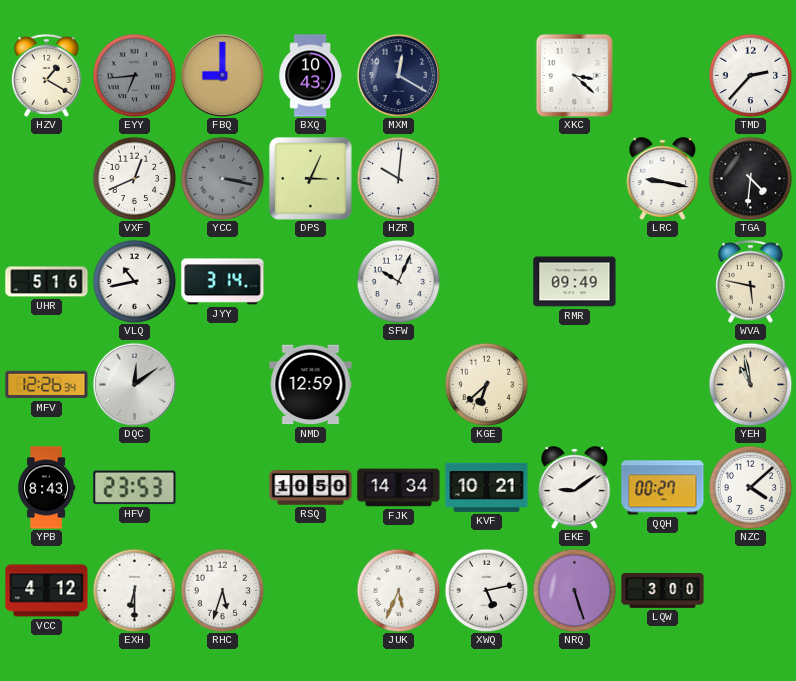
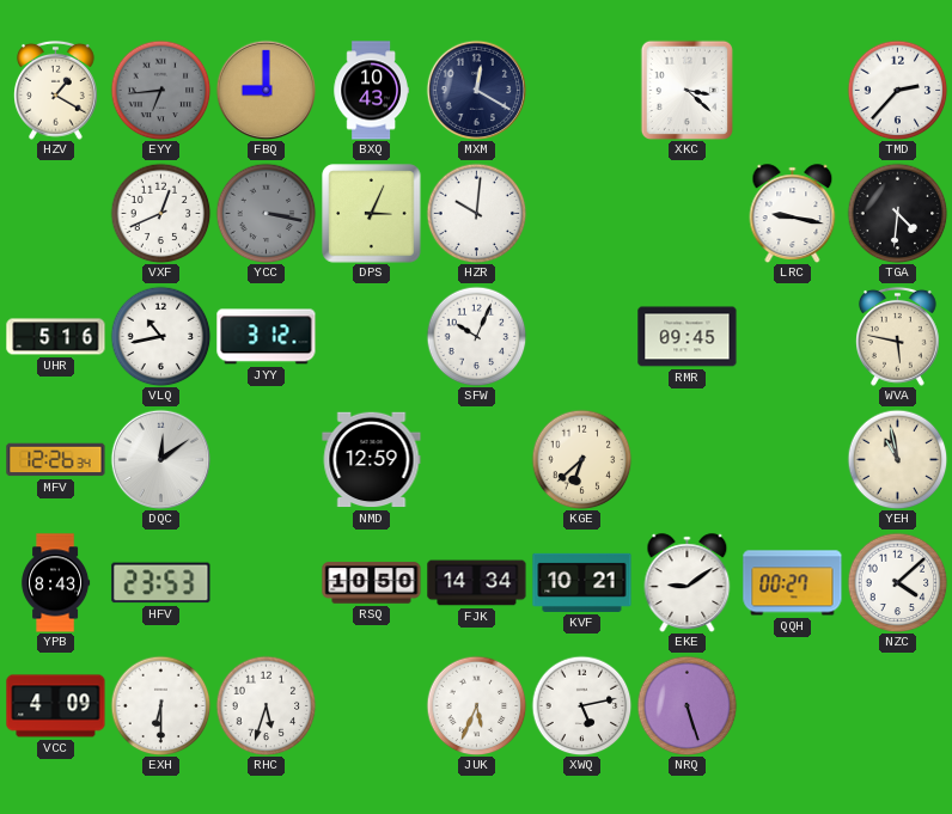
JYY: 3:14 -> 3:12 (267, 337)
RMR: 09:49 -> 09:45 (688, 337)
VCC: 4:12 -> 4:09 (56, 706)
LQW: 3:00 -> none (663, 591)
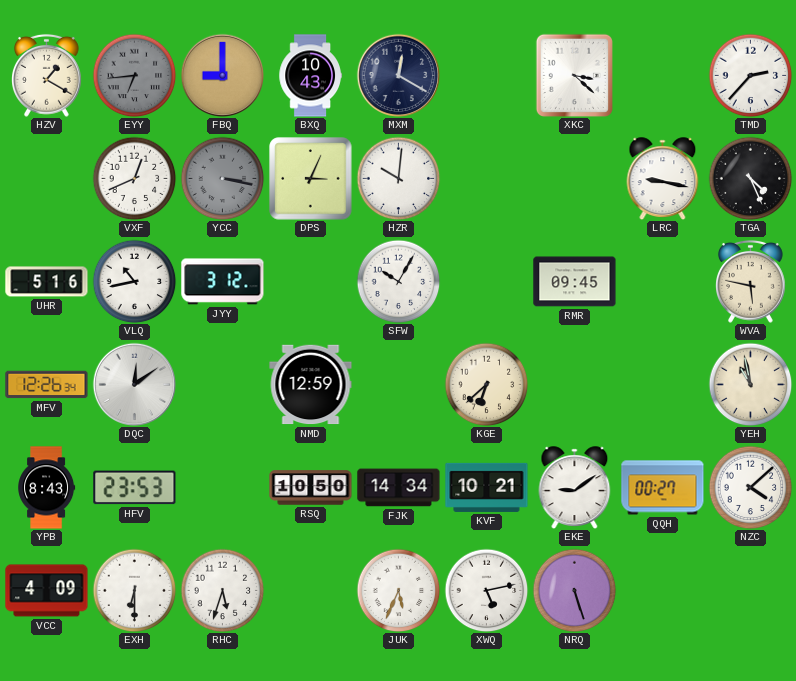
TGA: 4:31 -> 4:26 (750, 178)
SFW: 10:04 -> 10:05 (398, 281)
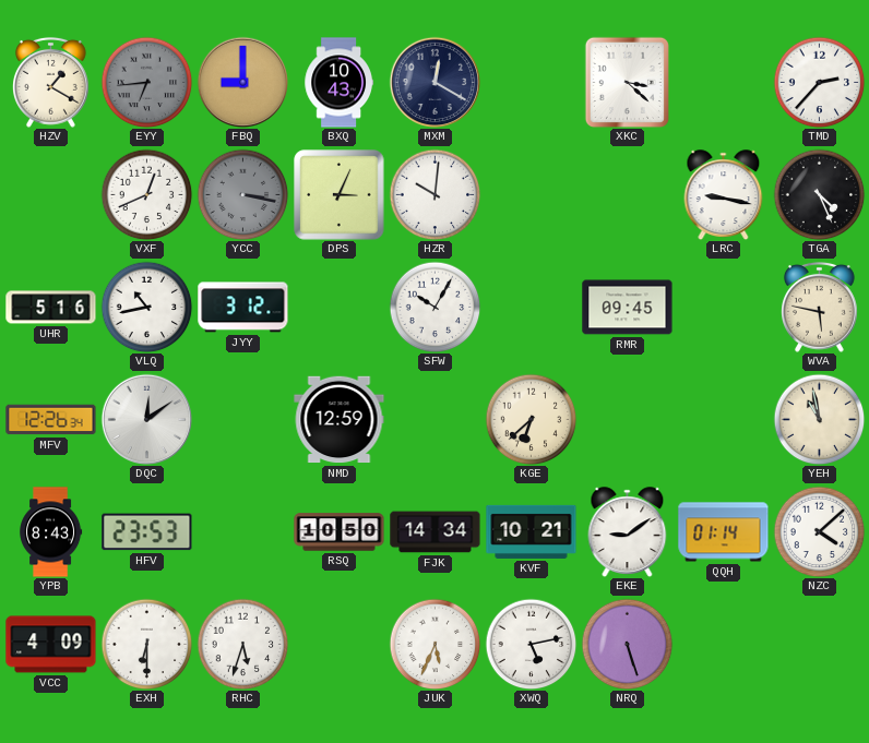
QQH: 00:27 -> 01:14 (724, 532)
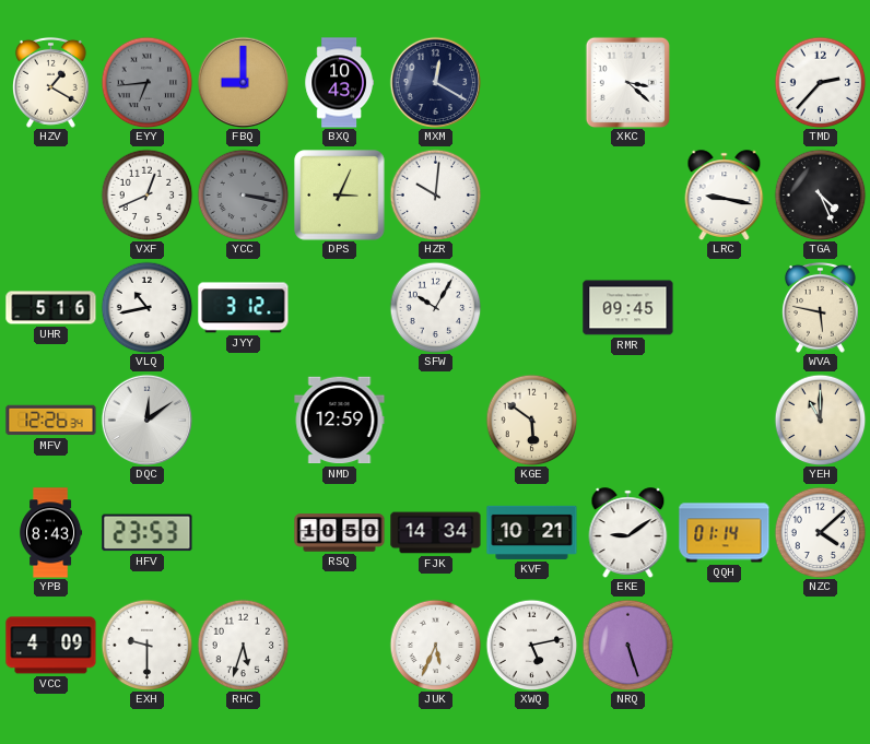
KGE: 6:38 -> 5:51 (531, 420)
YEH: 10:58 -> 11:00 (820, 420)
EXH: 6:30 -> 9:30 (146, 645)
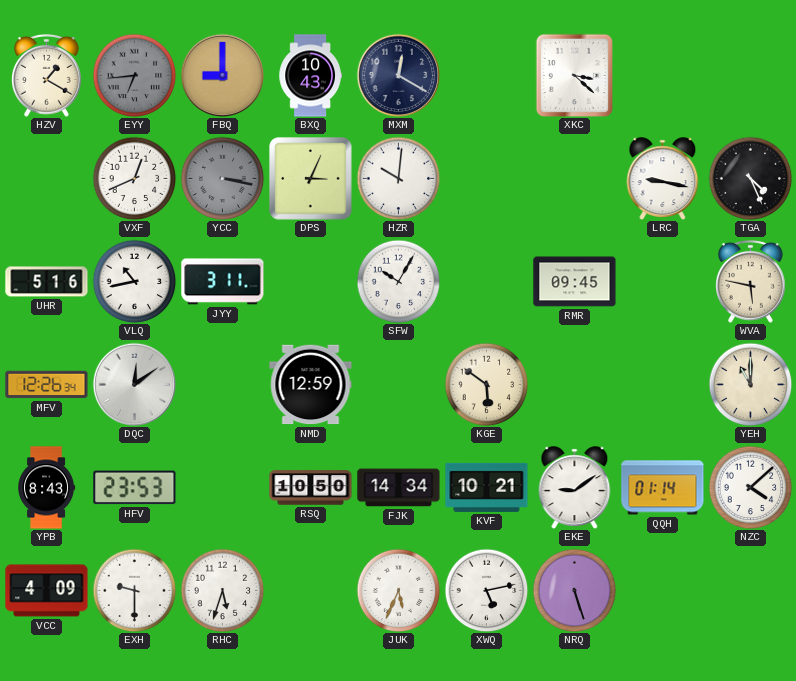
TMD: 2:37 -> none (820, 82)
JYY: 3:12 -> 3:11 (223, 282)
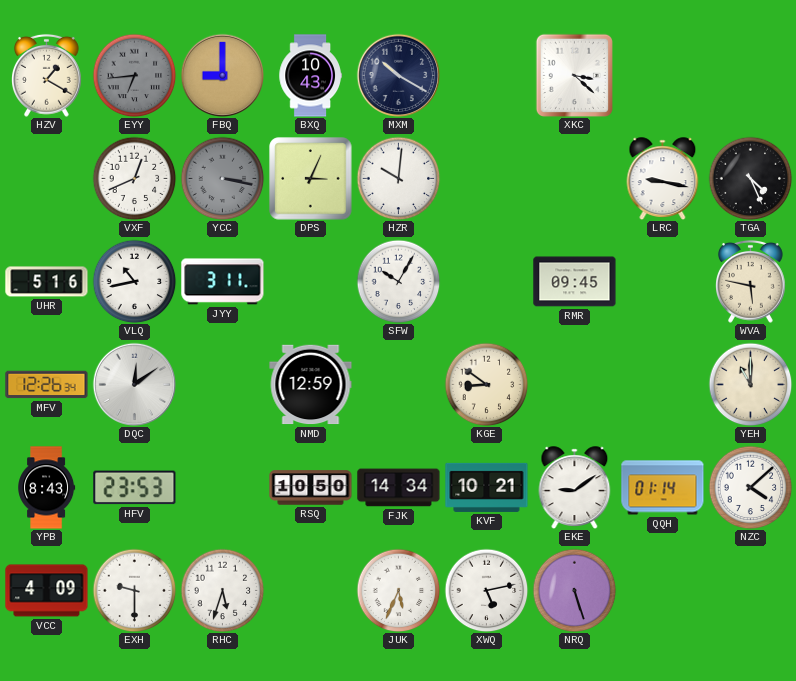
MXM: 12:20 -> 10:20 (398, 75)
KGE: 5:51 -> 8:51 (486, 384)
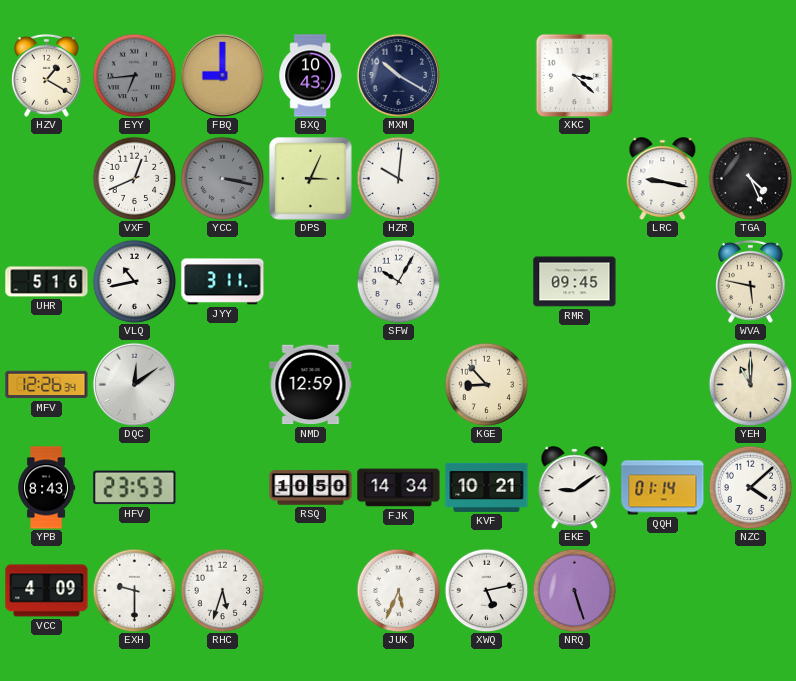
KGE: 8:51 -> 8:53 (486, 384)
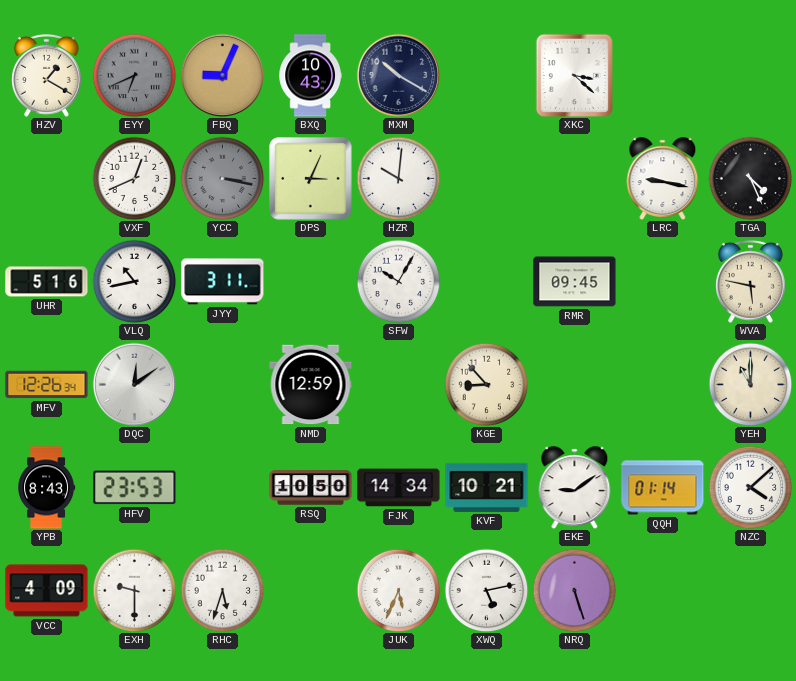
EYY: 6:44 -> 6:41 (134, 75)
FBQ: 9:00 -> 9:04 (222, 75)
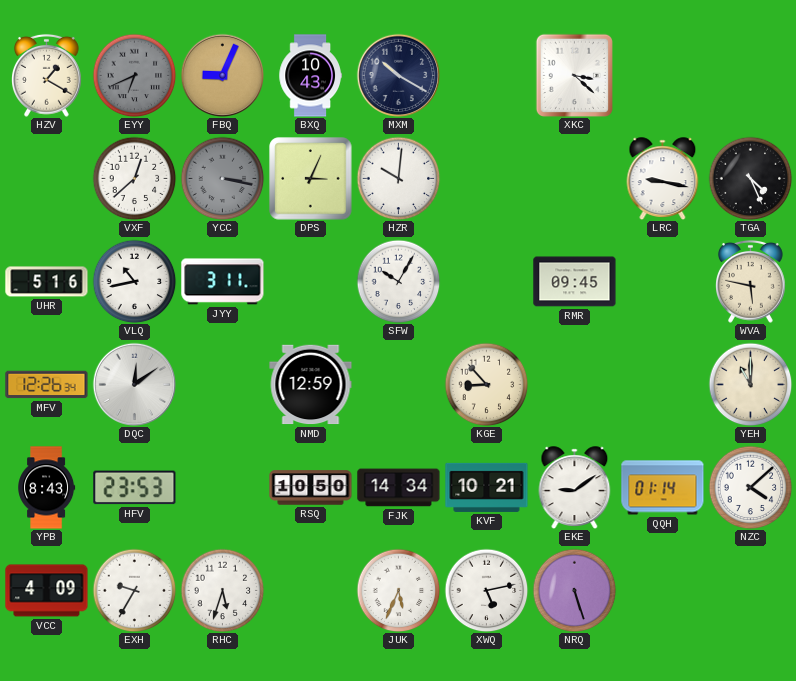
VXF: 12:41 -> 12:38 (134, 178)
EXH: 9:30 -> 9:35 (134, 590)
